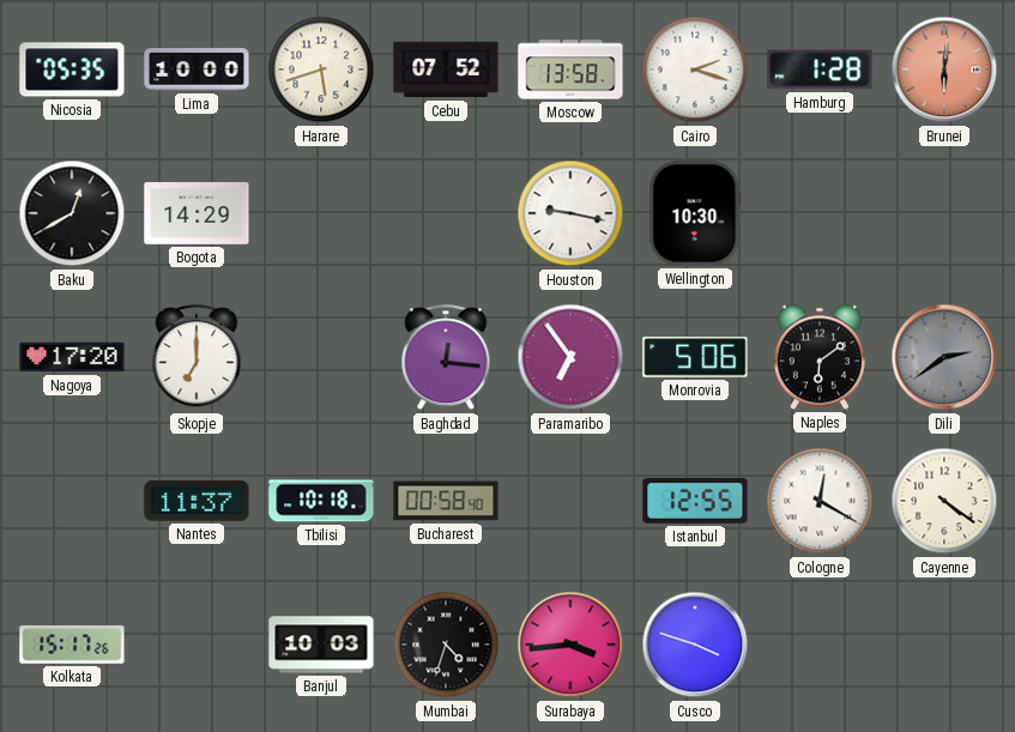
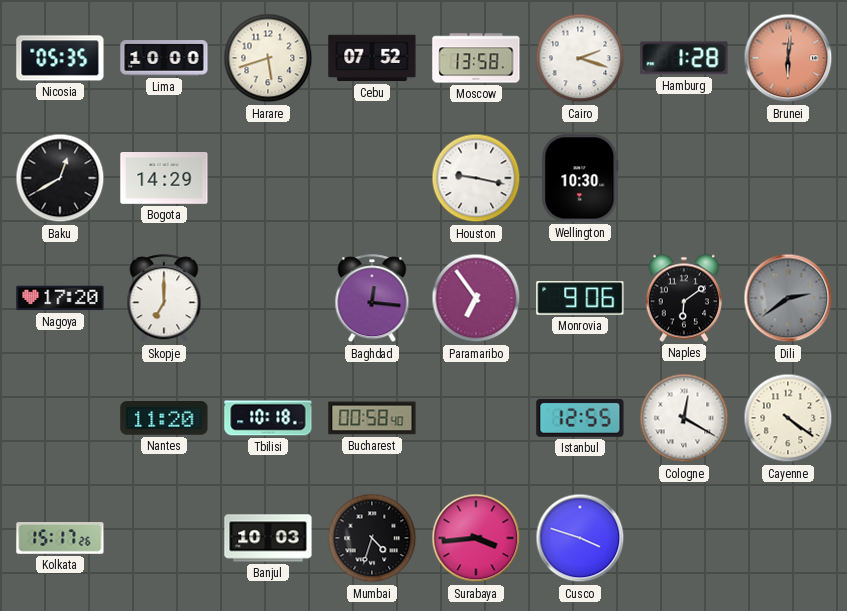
Monrovia: 5:06 -> 9:06 (580, 298)
Nantes: 11:37 -> 11:20 (164, 418)
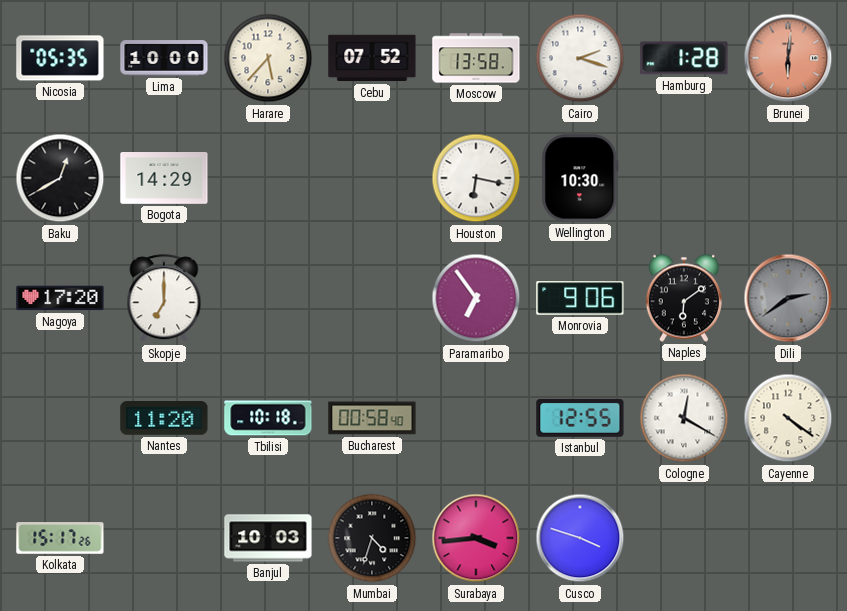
Harare: 5:42 -> 5:37 (268, 58)
Houston: 9:17 -> 6:17 (476, 178)
Baghdad: 12:16 -> none (372, 299)
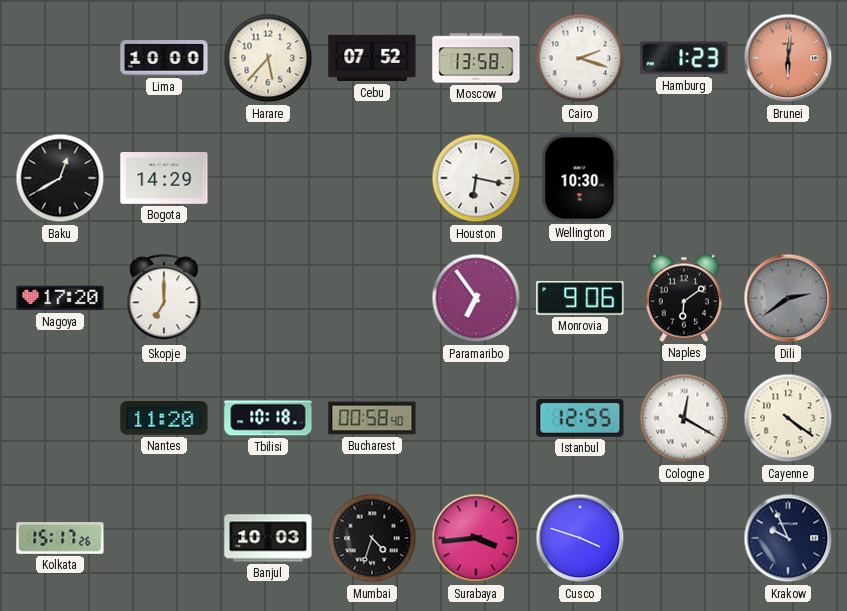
Nicosia: 05:35 -> none (60, 58)
Hamburg: 1:28 -> 1:23 (684, 58)
Krakow: none -> 9:56 (788, 538)
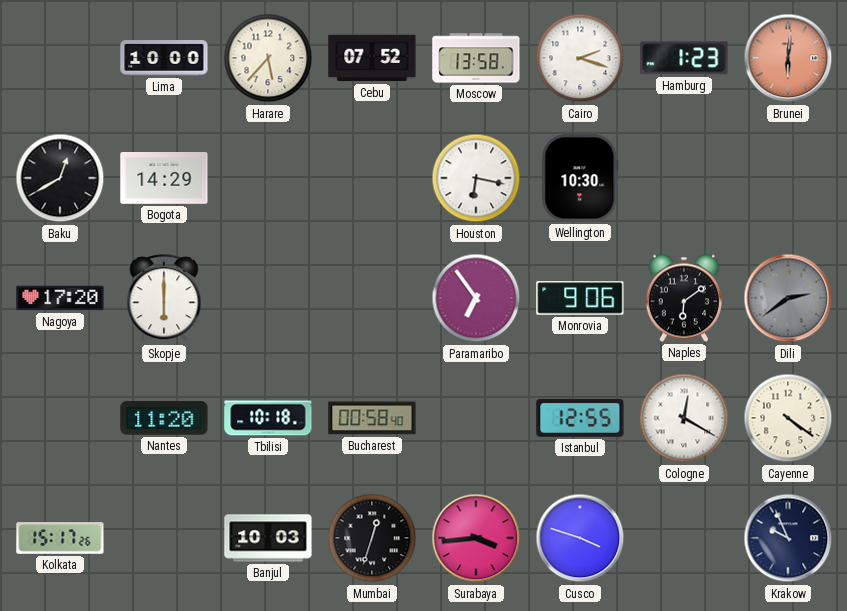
Skopje: 7:00 -> 6:00 (164, 299)
Mumbai: 4:33 -> 12:33 (372, 538)
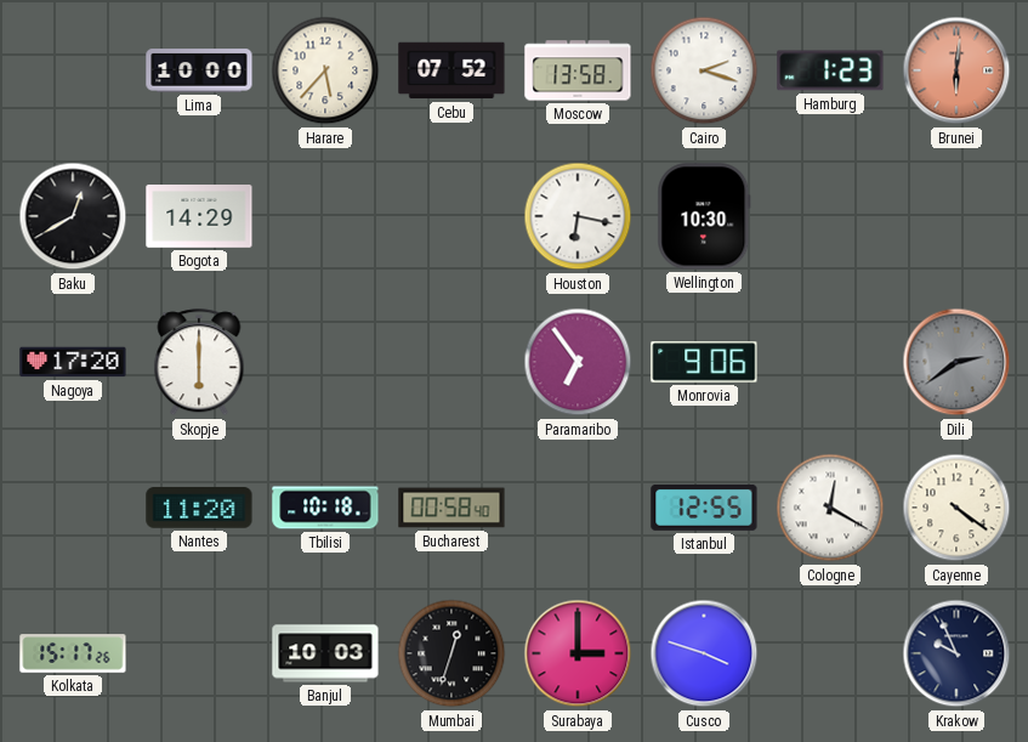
Naples: 6:09 -> none (683, 298)
Surabaya: 3:44 -> 3:00 (578, 653)
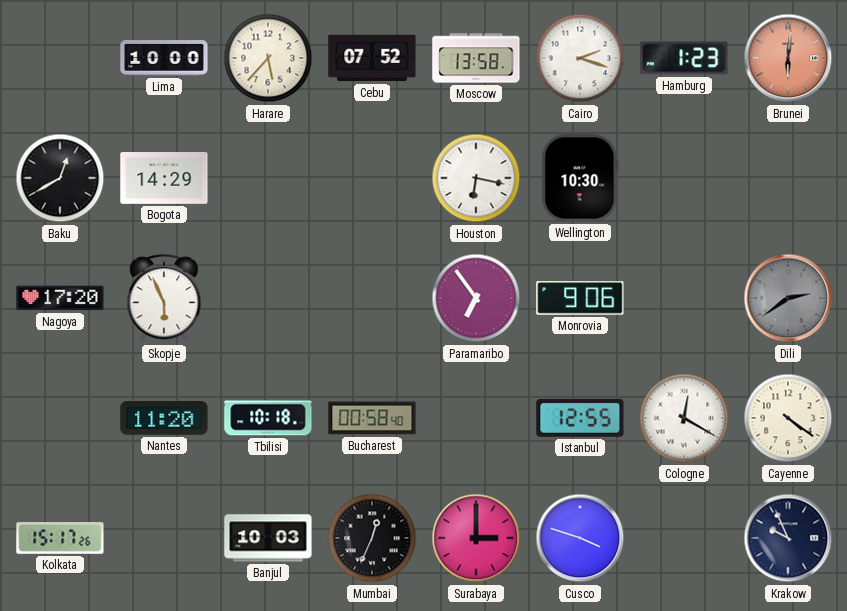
Skopje: 6:00 -> 5:56 (164, 299)
Mumbai: 12:33 -> 12:34 (372, 538)
